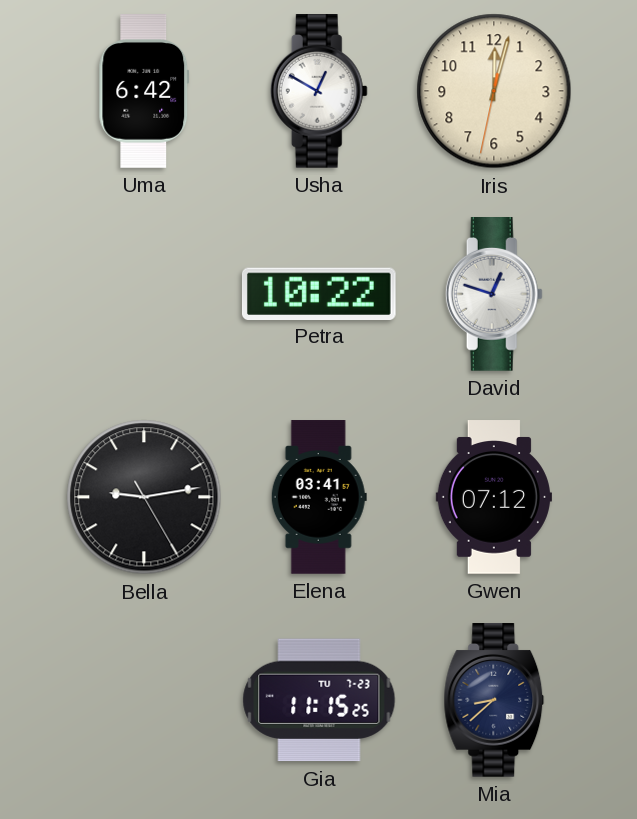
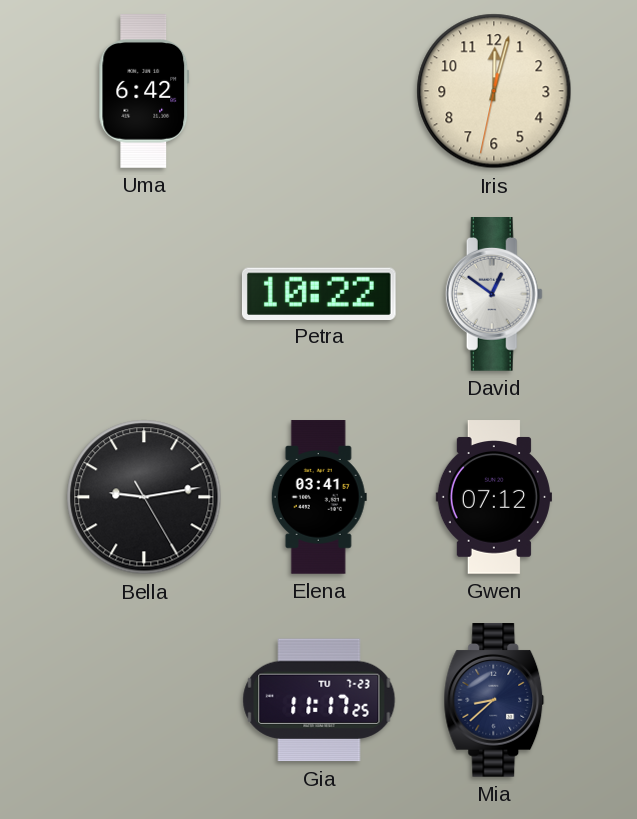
Usha: 12:50 -> none (319, 92)
David: 12:48 -> 12:51 (494, 295)
Gia: 11:15 -> 11:17 (319, 700)
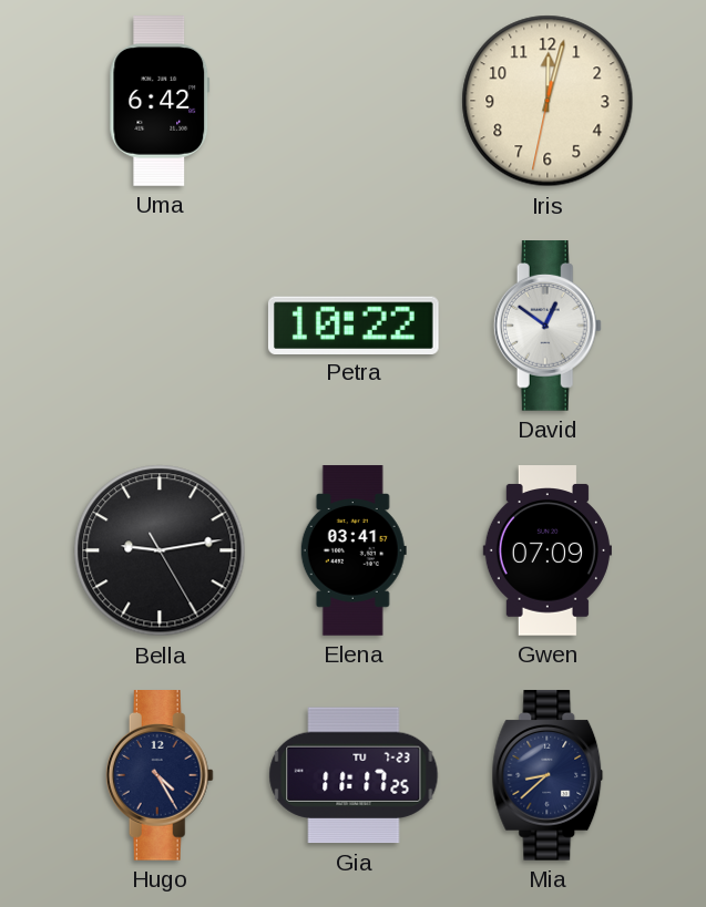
Gwen: 07:12 -> 07:09 (548, 550)
Hugo: none -> 4:25 (160, 776)
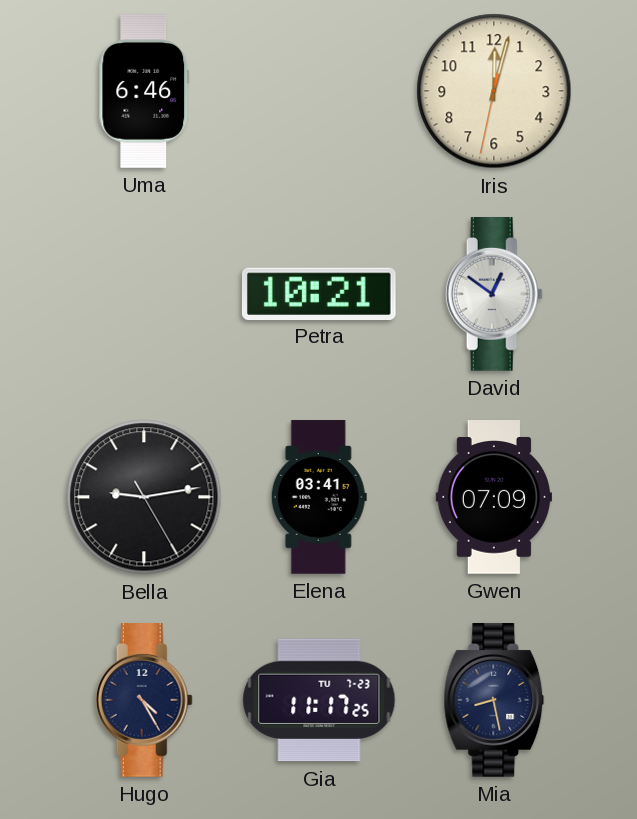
Uma: 6:42 -> 6:46 (144, 91)
Petra: 10:22 -> 10:21 (319, 293)
Mia: 8:38 -> 8:28 (494, 701)
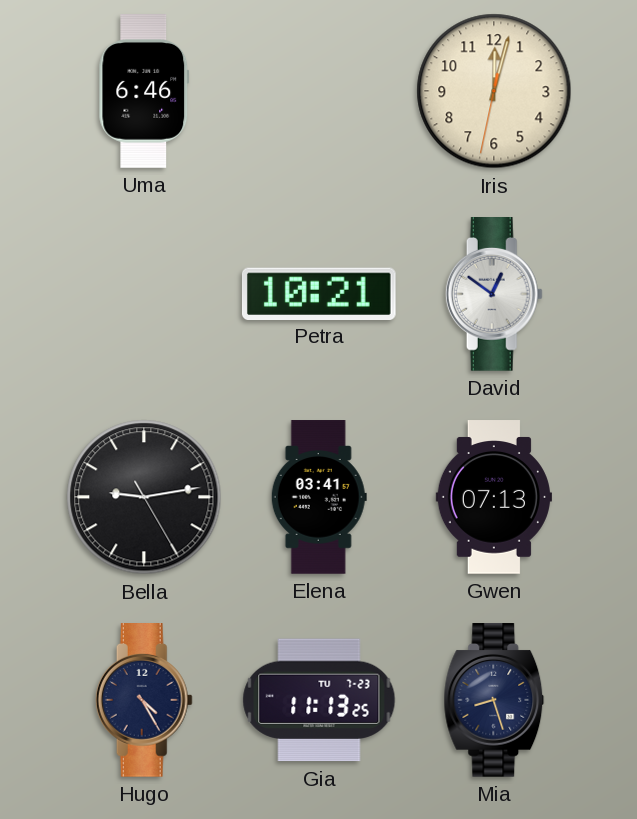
Gwen: 07:09 -> 07:13 (494, 497)
Gia: 11:17 -> 11:13 (319, 700)
Mia: 8:28 -> 8:27 (494, 701)
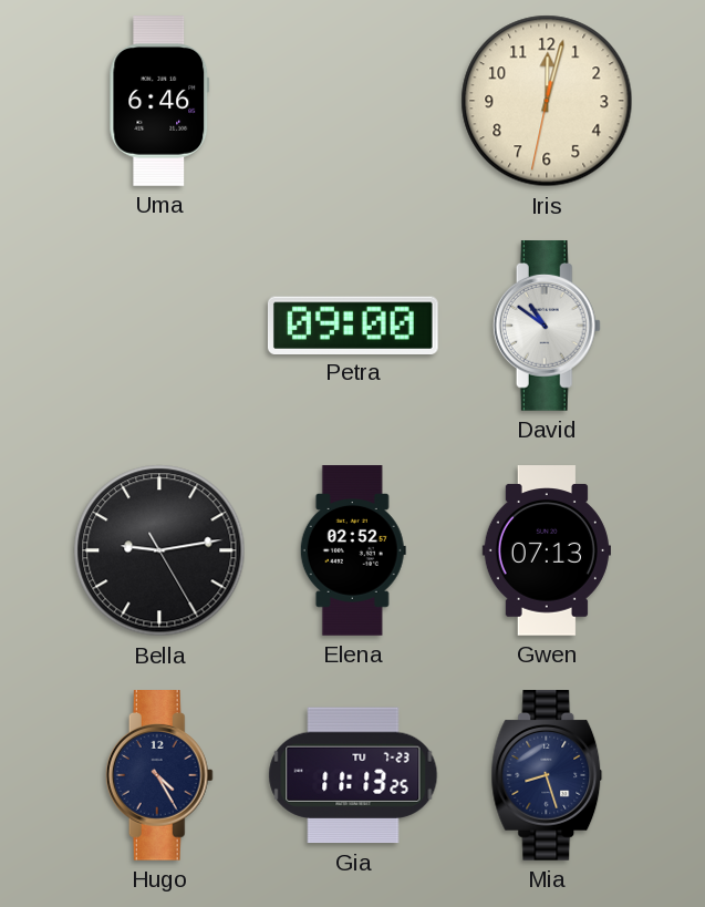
Petra: 10:21 -> 09:00 (353, 324)
David: 12:51 -> 10:51 (547, 327)
Elena: 03:41 -> 02:52 (353, 550)
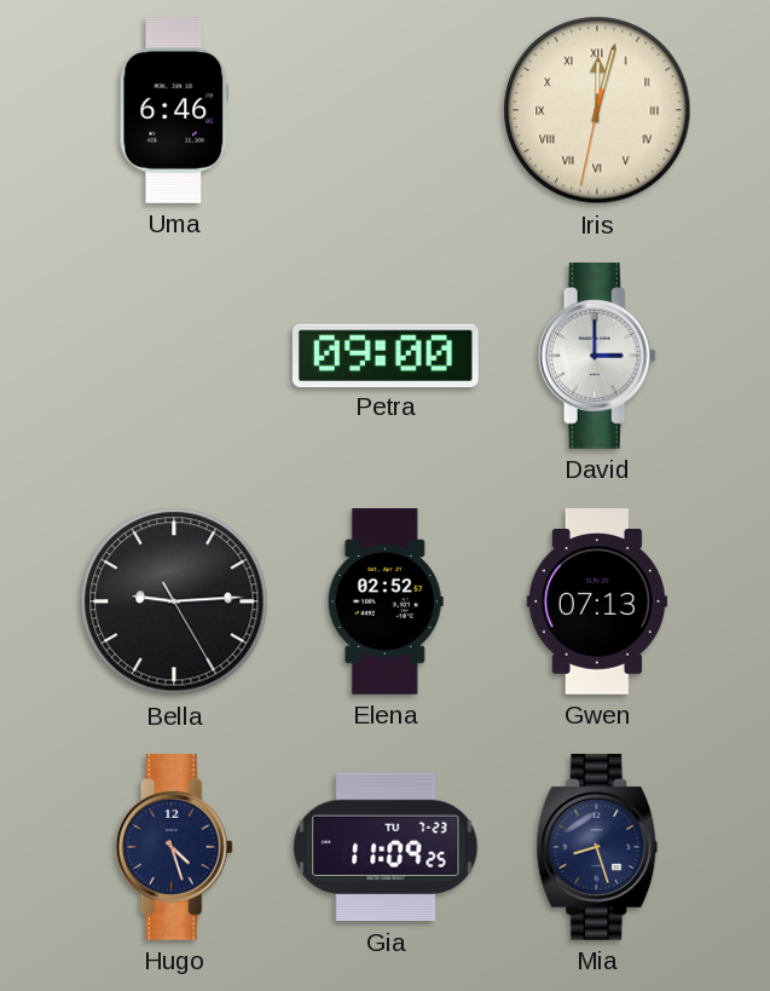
Iris numerals: Arabic -> Roman (597, 110)
David: 10:51 -> 3:00 (597, 357)
Bella: 9:13 -> 9:14 (174, 601)
Hugo: 4:25 -> 4:27 (174, 848)
Gia: 11:13 -> 11:09 (386, 847)
